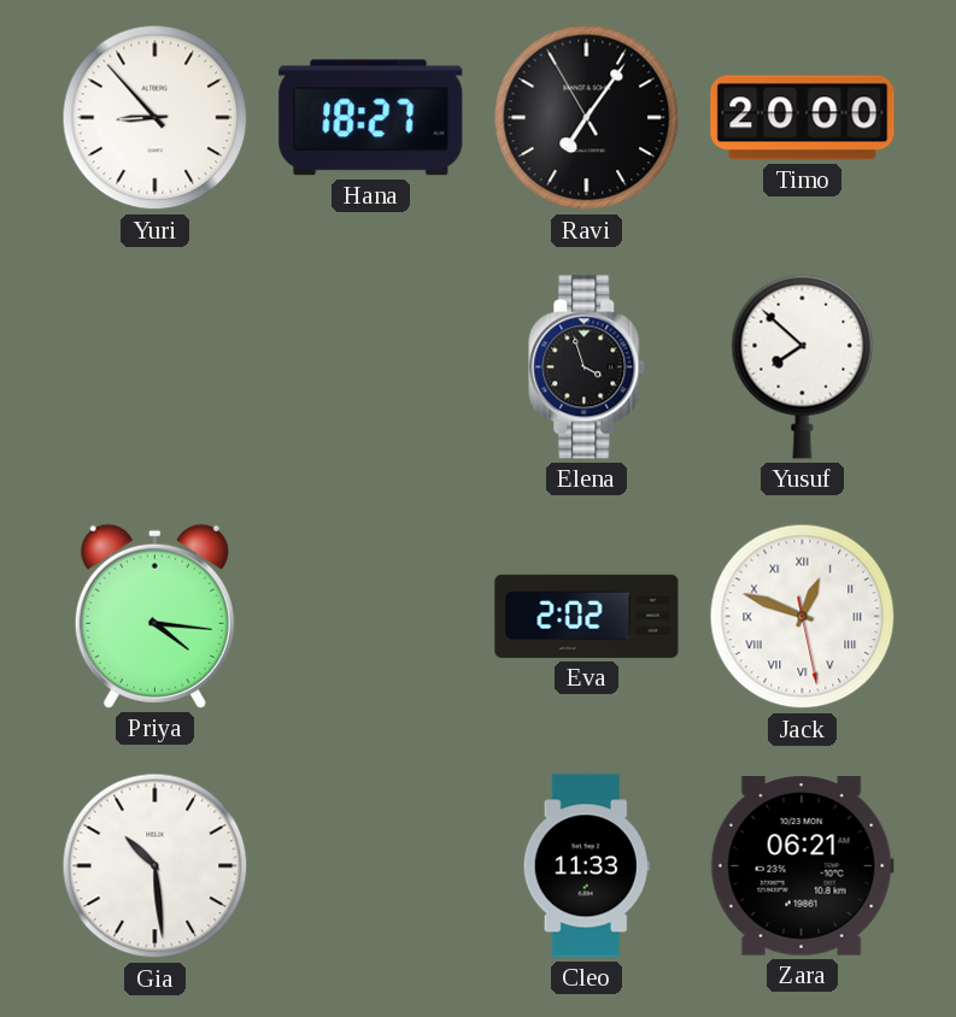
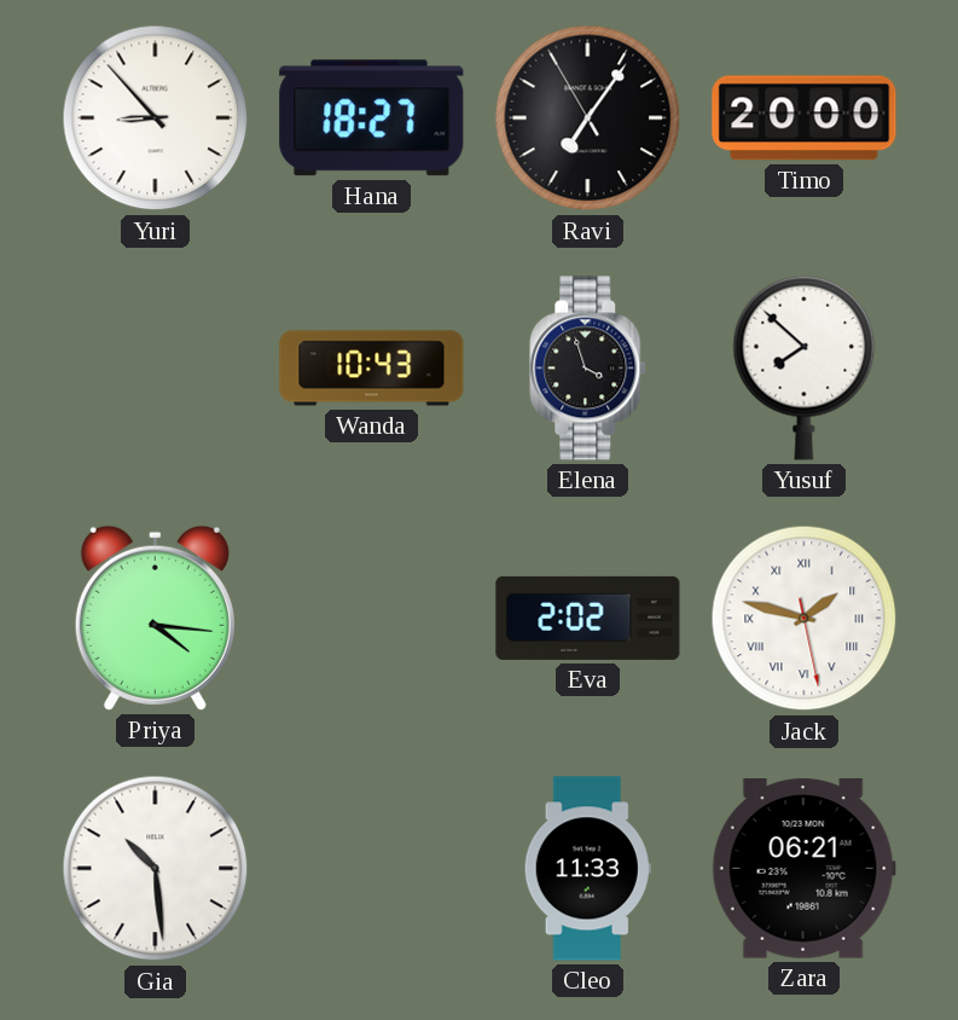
Wanda: none -> 10:43 (372, 369)
Jack: 12:48 -> 1:47 (805, 619)
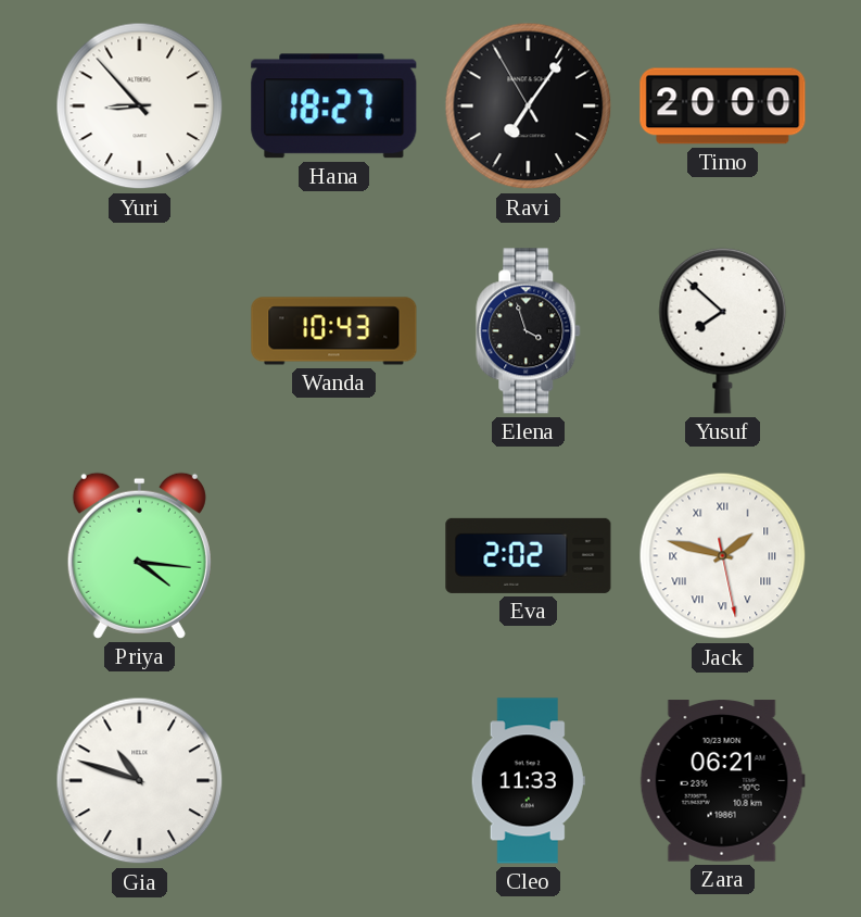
Gia: 10:29 -> 10:48 (140, 781)
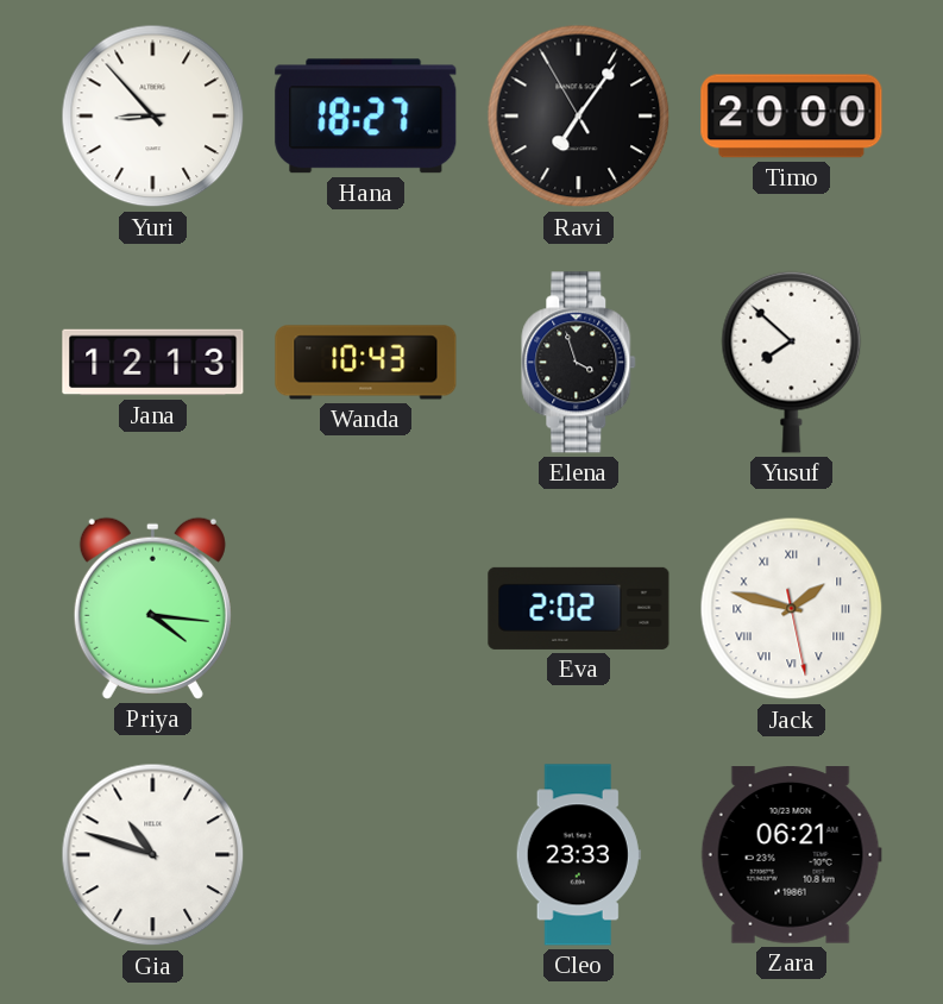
Jana: none -> 12:13 (153, 363)
Cleo: 11:33 -> 23:33 (578, 855)
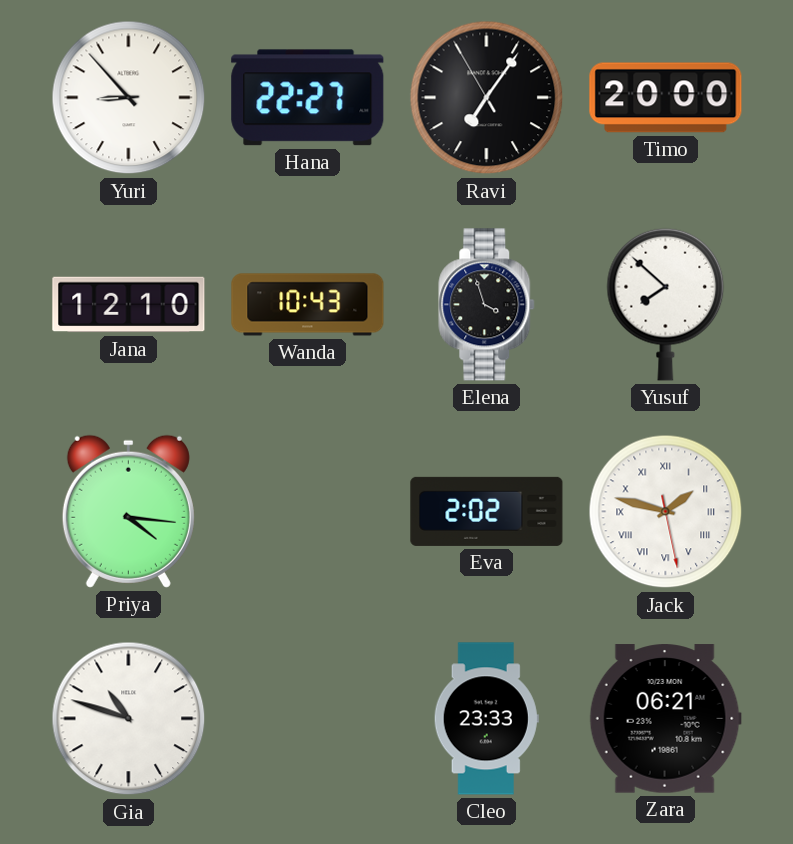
Hana: 18:27 -> 22:27 (308, 98)
Jana: 12:13 -> 12:10 (129, 305)
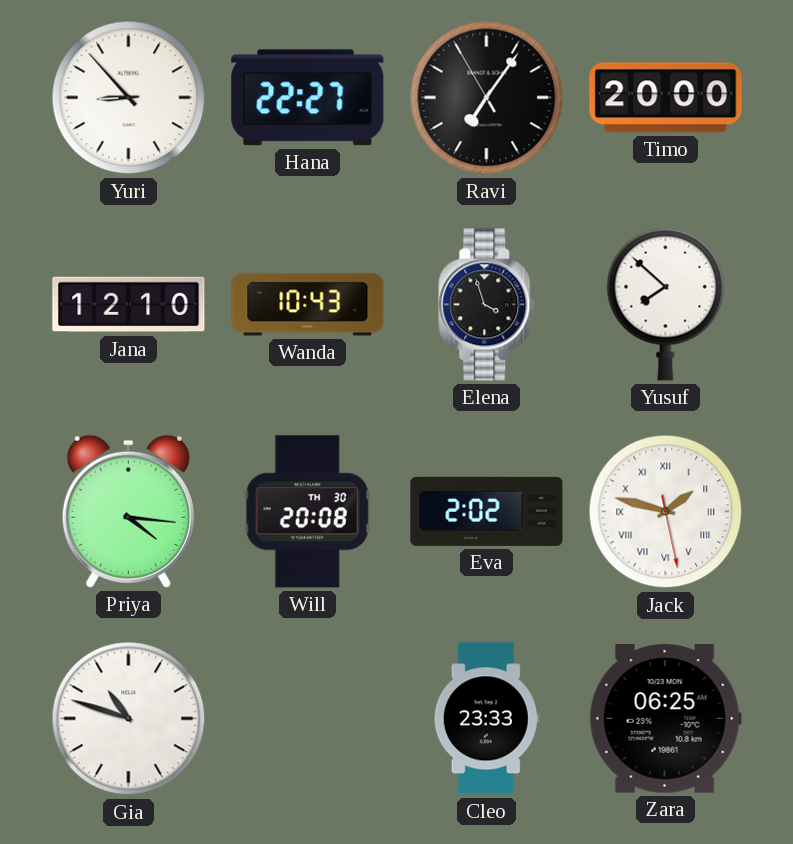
Will: none -> 20:08 (307, 512)
Zara: 06:21 -> 06:25 (665, 719)
